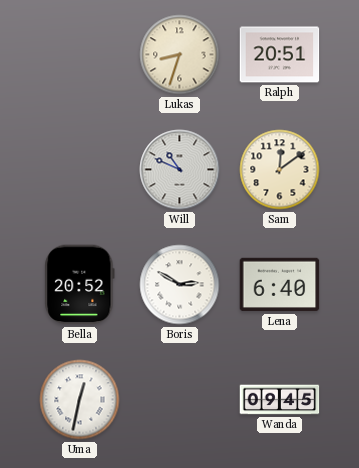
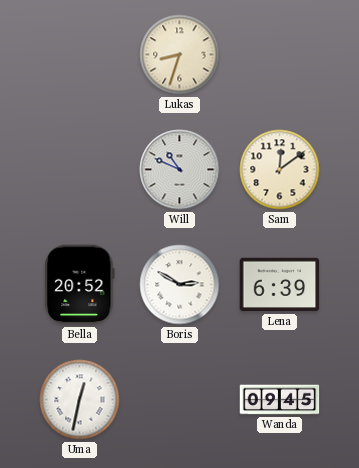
Ralph: 20:51 -> none (280, 55)
Lena: 6:40 -> 6:39 (280, 285)
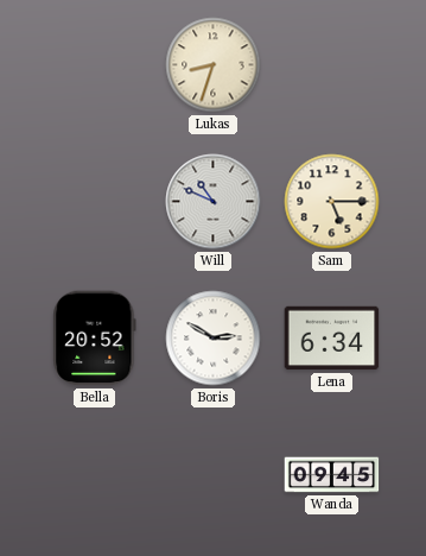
Sam: 12:09 -> 5:15 (332, 202)
Lena: 6:39 -> 6:34 (332, 339)
Uma: 12:32 -> none (80, 400)
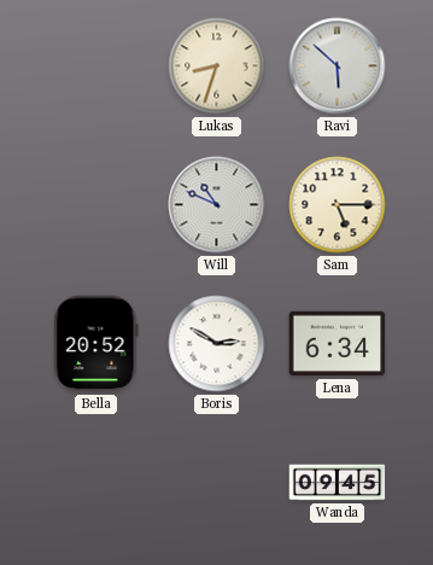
Ravi: none -> 5:52 (338, 66)
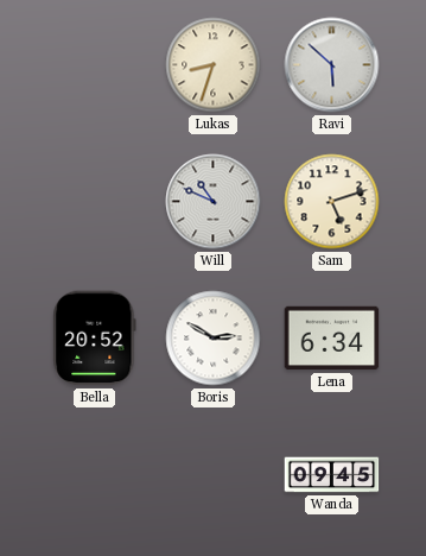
Sam: 5:15 -> 5:12 (332, 202)
